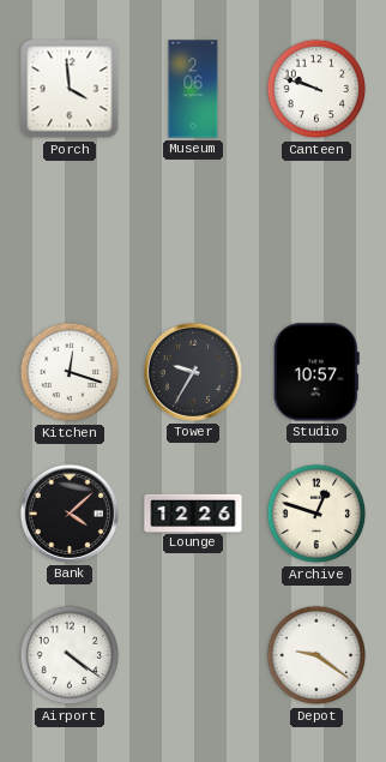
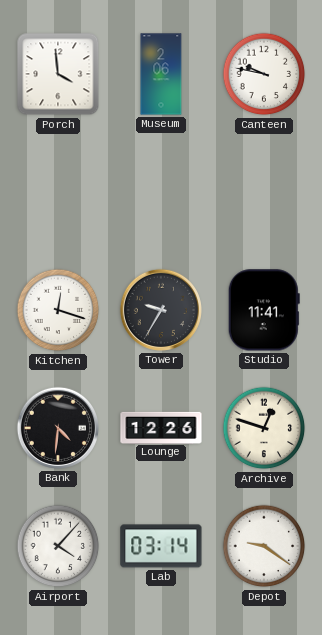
Canteen: 9:48 -> 9:47 (264, 74)
Studio: 10:57 -> 11:41 (264, 310)
Bank: 4:08 -> 4:31 (58, 428)
Airport: 4:21 -> 4:07 (58, 546)
Lab: none -> 03:14 (161, 546)
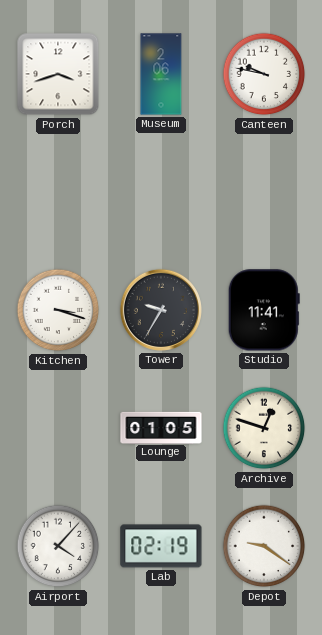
Porch: 3:59 -> 3:42 (58, 74)
Kitchen: 12:18 -> 3:18 (58, 310)
Bank: 4:31 -> none (58, 428)
Lounge: 12:26 -> 01:05 (161, 427)
Lab: 03:14 -> 02:19 (161, 546)
